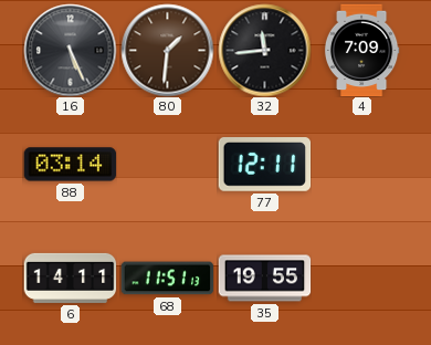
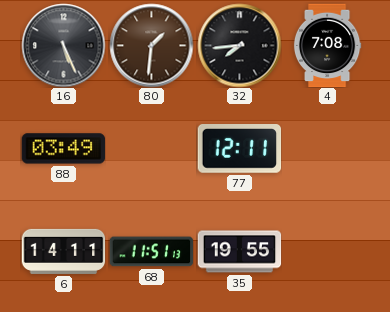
32: 11:44 -> 7:44 (239, 45)
4: 7:09 -> 7:08 (327, 45)
88: 03:14 -> 03:49 (63, 149)
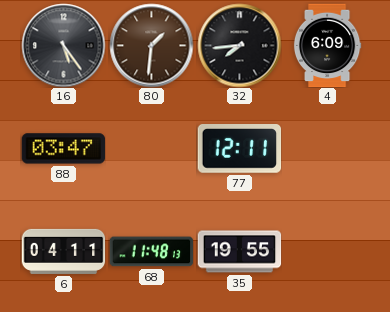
16: 5:26 -> 5:24 (63, 45)
4: 7:08 -> 6:09 (327, 45)
88: 03:49 -> 03:47 (63, 149)
6: 14:11 -> 04:11 (63, 251)
68: 11:51 -> 11:48 (151, 252)
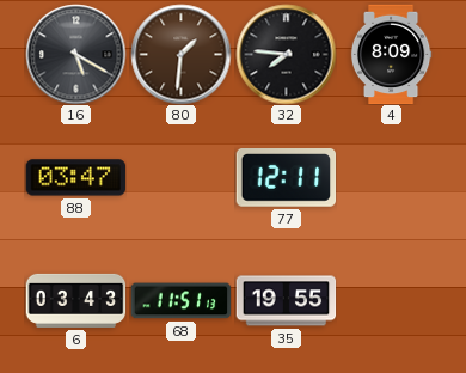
16: 5:24 -> 5:20 (75, 54)
32: 7:44 -> 7:46 (286, 54)
4: 6:09 -> 8:09 (391, 54)
6: 04:11 -> 03:43 (75, 300)
68: 11:48 -> 11:51 (180, 301)
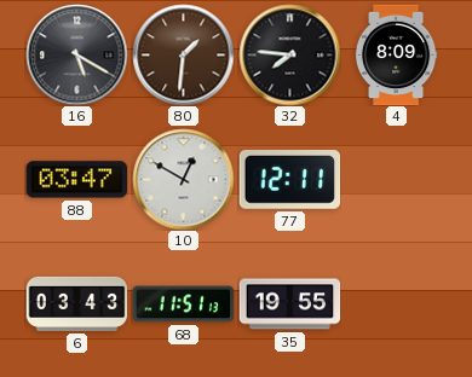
10: none -> 12:50 (183, 179)
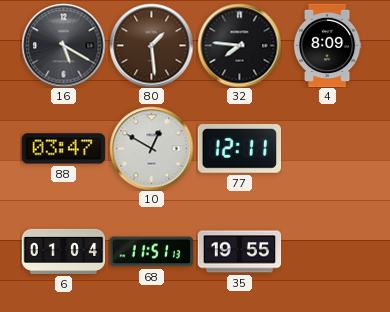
80: 1:31 -> 1:29 (151, 45)
6: 03:43 -> 01:04 (63, 251)
